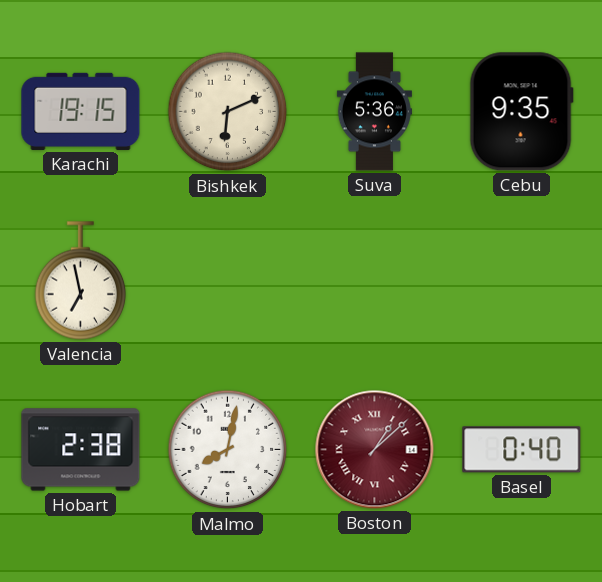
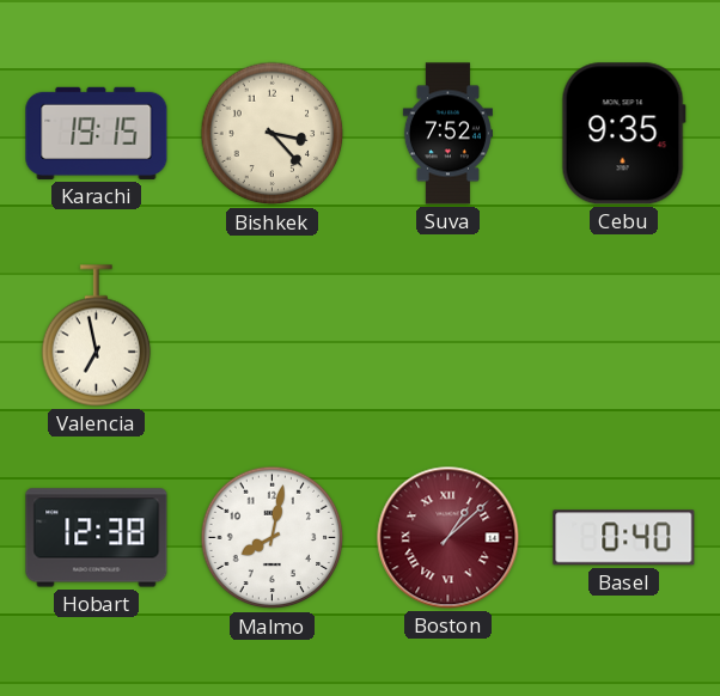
Bishkek: 6:11 -> 3:23 (273, 134)
Suva: 5:36 -> 7:52 (447, 134)
Hobart: 2:38 -> 12:38 (97, 538)
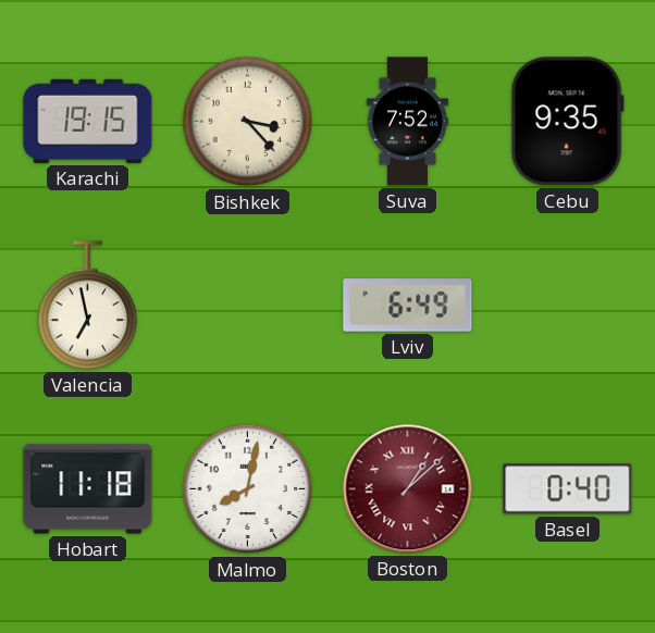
Lviv: none -> 6:49 (408, 306)
Hobart: 12:38 -> 11:18 (88, 489)
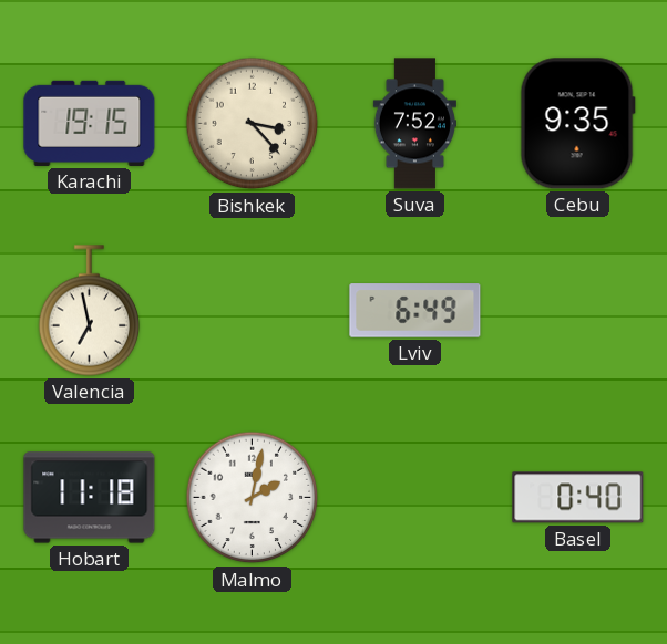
Malmo: 8:02 -> 2:02 (253, 498)
Boston: 1:08 -> none (408, 489)
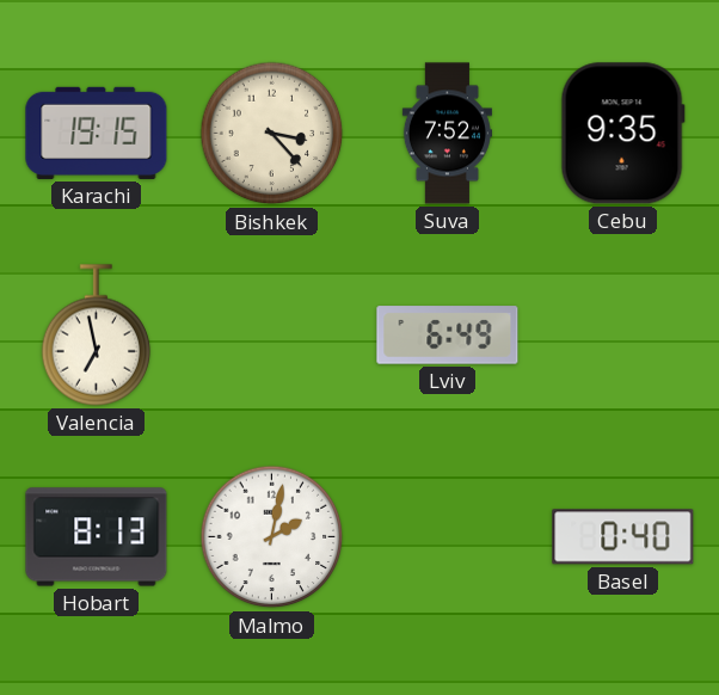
Hobart: 11:18 -> 8:13 (97, 537)
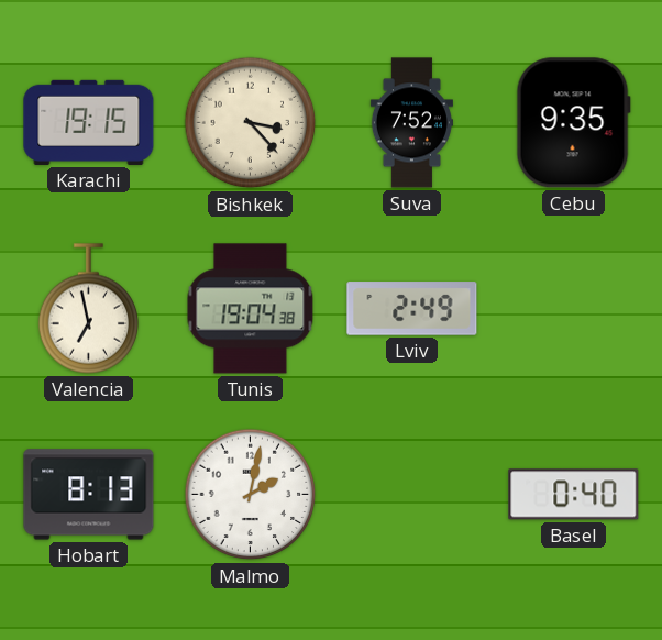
Tunis: none -> 19:04 (251, 309)
Lviv: 6:49 -> 2:49 (412, 309)
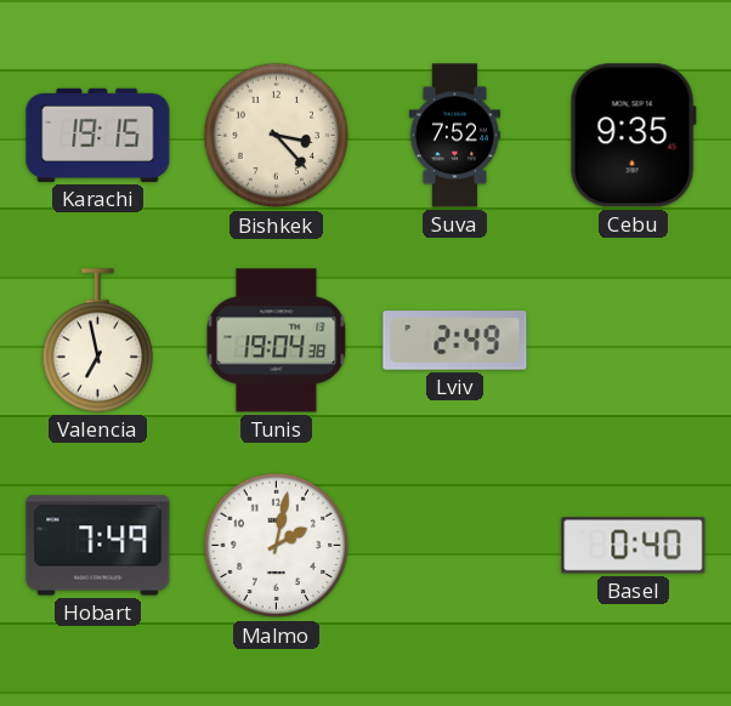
Hobart: 8:13 -> 7:49 (98, 546)
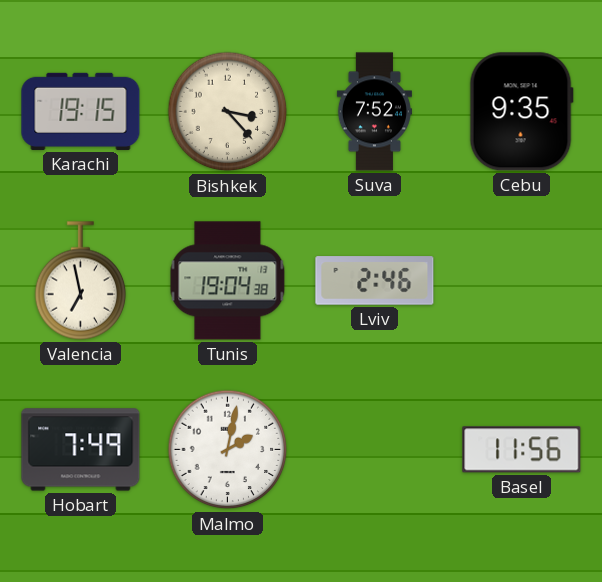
Lviv: 2:49 -> 2:46 (375, 281)
Basel: 0:40 -> 11:56 (522, 450)
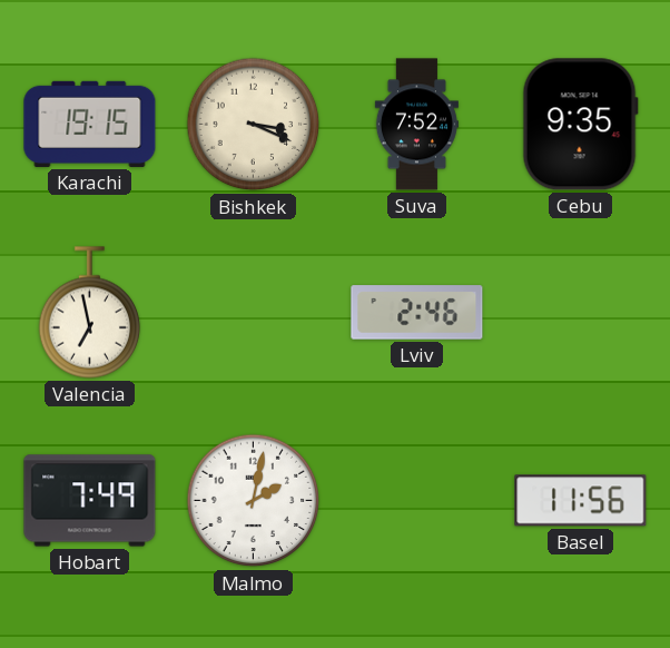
Bishkek: 3:23 -> 3:19 (254, 125)
Tunis: 19:04 -> none (228, 281)
